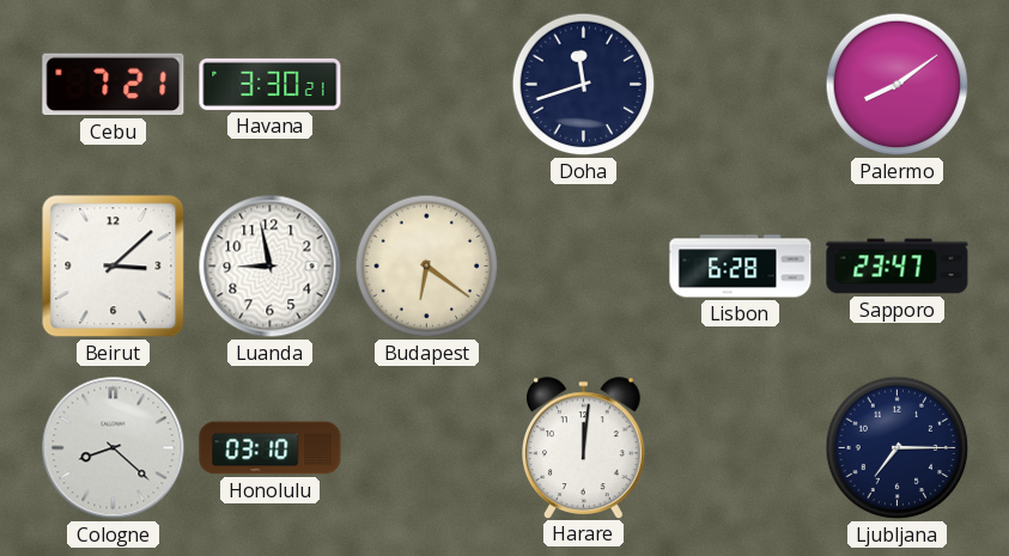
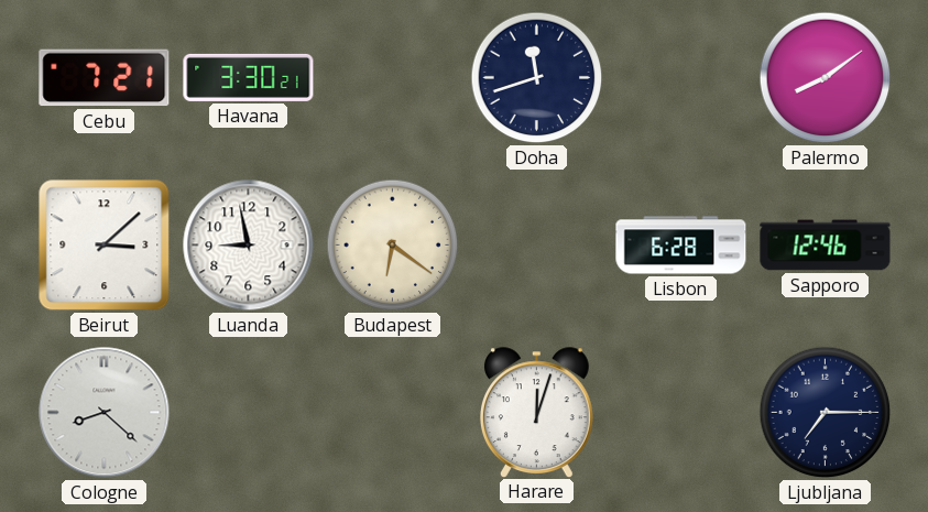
Sapporo: 23:47 -> 12:46 (826, 246)
Honolulu: 03:10 -> none (271, 448)
Harare: 12:01 -> 12:03 (537, 412)
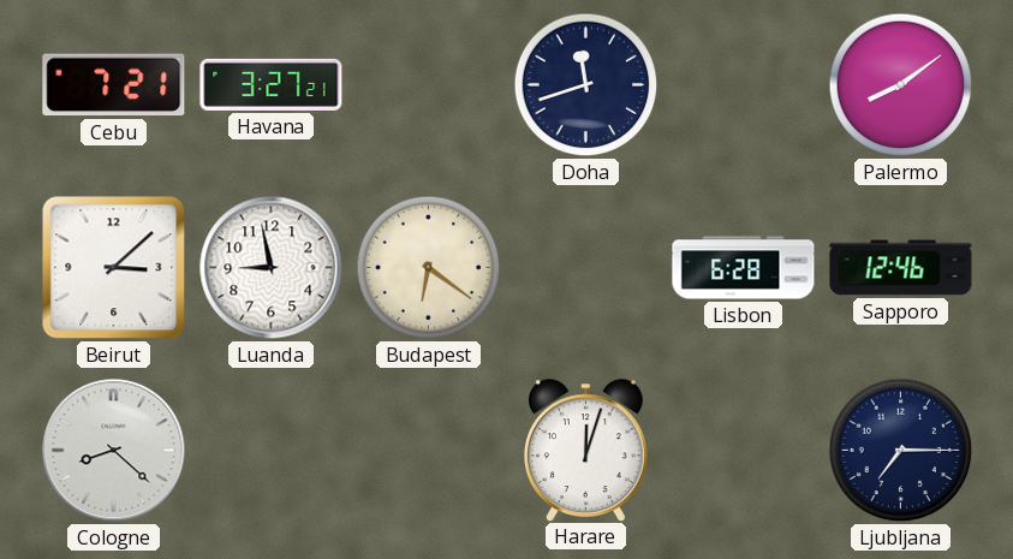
Havana: 3:30 -> 3:27 (272, 84)
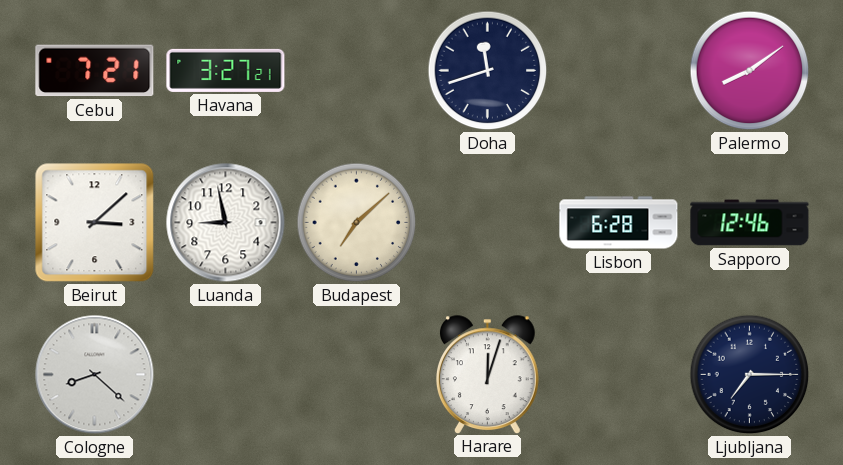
Budapest: 6:21 -> 7:08 (357, 223)
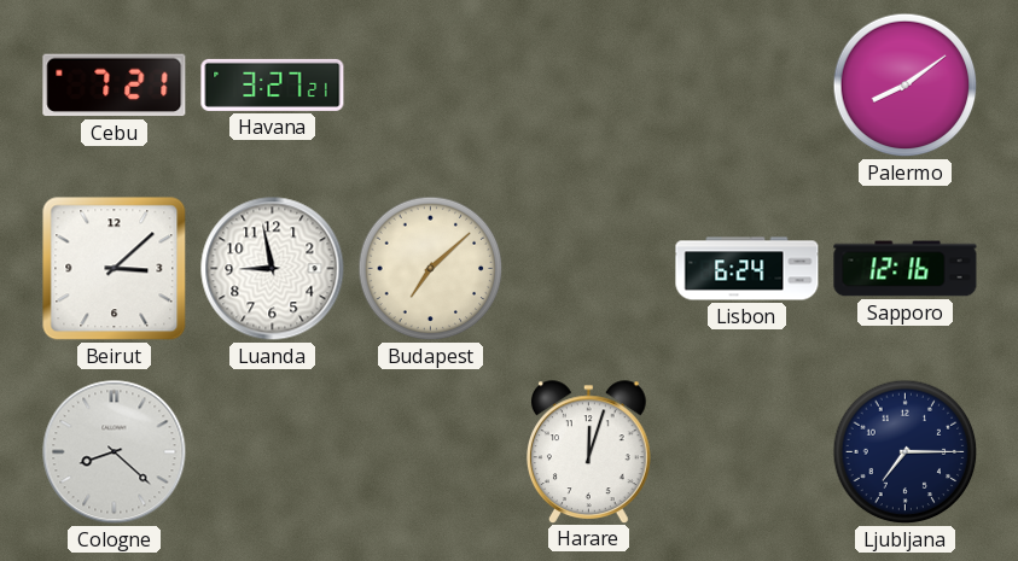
Doha: 11:42 -> none (488, 71)
Lisbon: 6:28 -> 6:24 (747, 269)
Sapporo: 12:46 -> 12:16 (906, 269)
